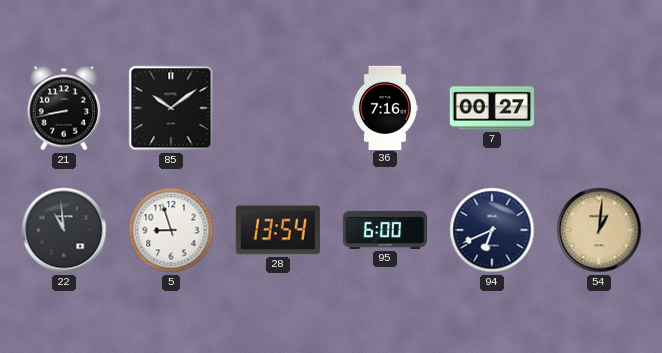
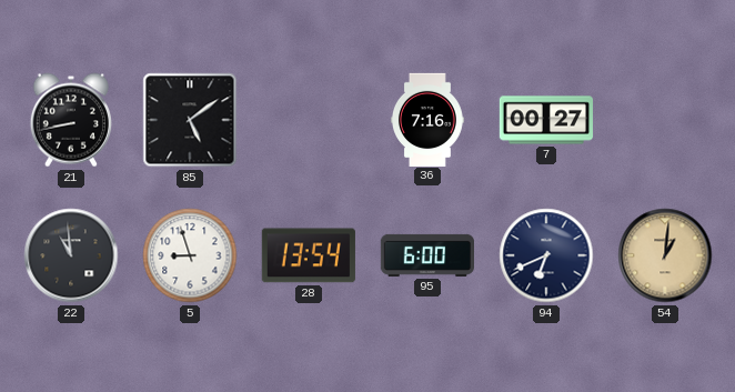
85: 10:09 -> 5:09 (190, 120)
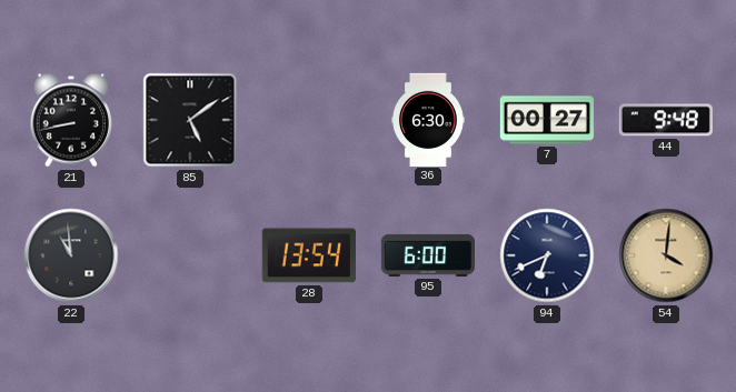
36: 7:16 -> 6:30 (428, 119)
44: none -> 9:48 (666, 120)
5: 8:57 -> none (190, 255)
54: 1:01 -> 4:01 (666, 255)
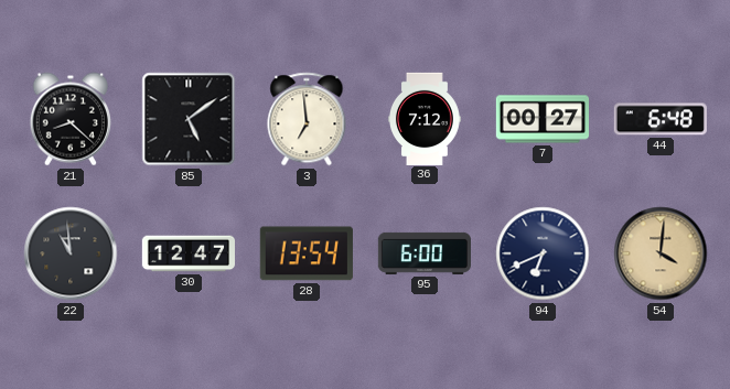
21: 8:43 -> 8:22 (71, 119)
3: none -> 6:59 (307, 119)
36: 6:30 -> 7:12 (425, 118)
44: 9:48 -> 6:48 (661, 119)
30: none -> 12:47 (187, 253)
